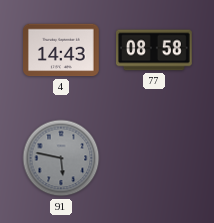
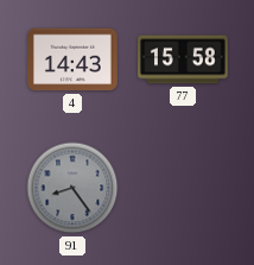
77: 08:58 -> 15:58 (184, 59)
91: 5:47 -> 8:24 (72, 188)
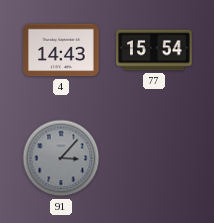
77: 15:58 -> 15:54 (155, 50)
91: 8:24 -> 3:07 (61, 158)
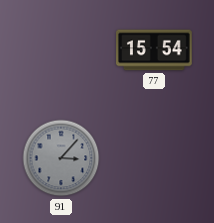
4: 14:43 -> none (62, 50)
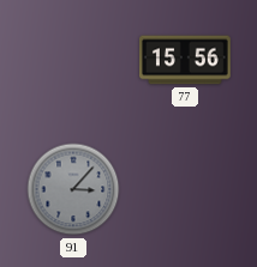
77: 15:54 -> 15:56 (186, 60)
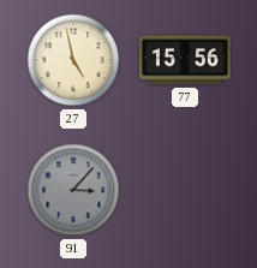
27: none -> 4:58 (73, 60)
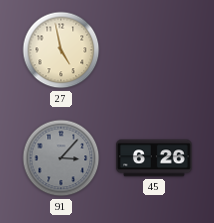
77: 15:56 -> none (186, 60)
45: none -> 6:26 (155, 158)
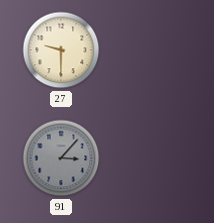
27: 4:58 -> 9:30 (61, 50)
45: 6:26 -> none (155, 158)
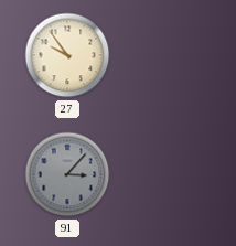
27: 9:30 -> 9:54 (67, 55)
